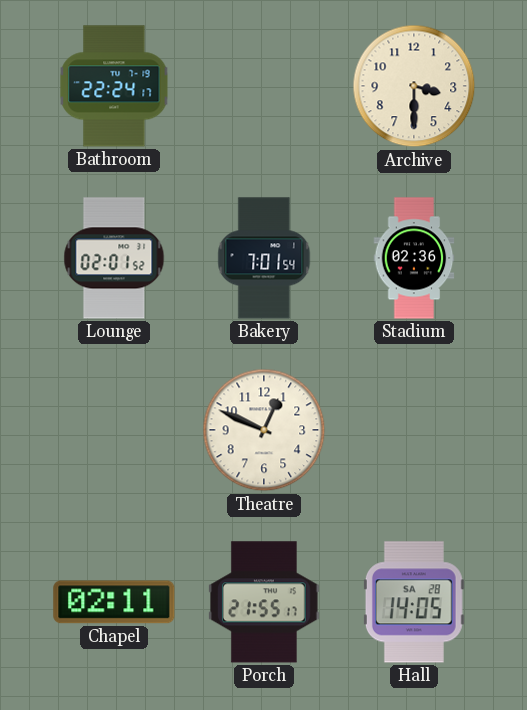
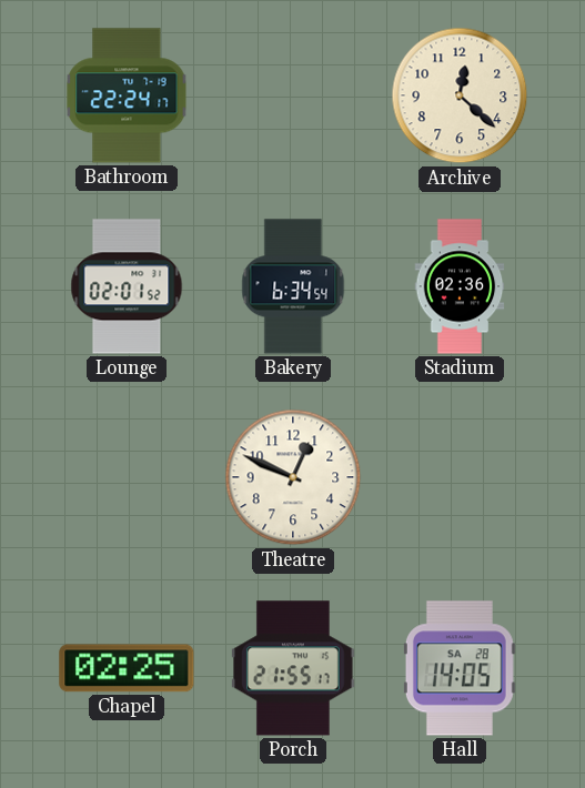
Archive: 3:30 -> 12:22 (460, 95)
Bakery: 7:01 -> 6:34 (293, 286)
Chapel: 02:11 -> 02:25 (127, 668)
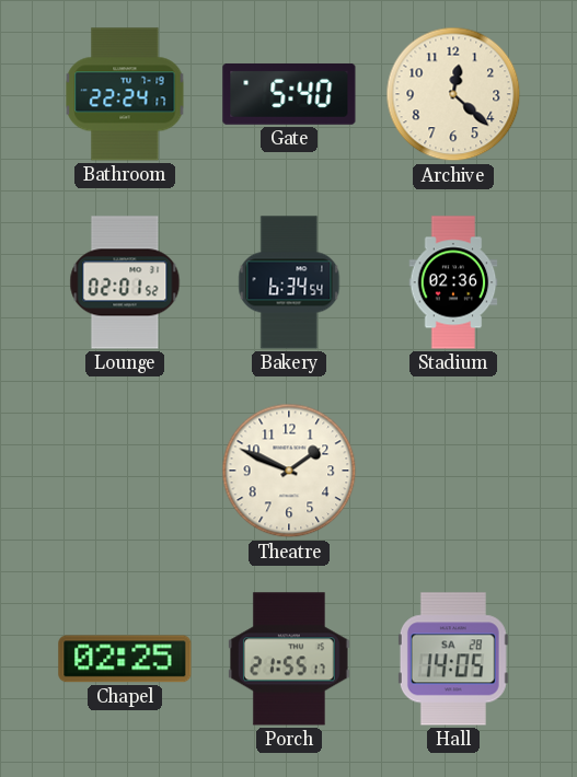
Gate: none -> 5:40 (289, 94)
Theatre: 12:49 -> 1:49 (289, 471)
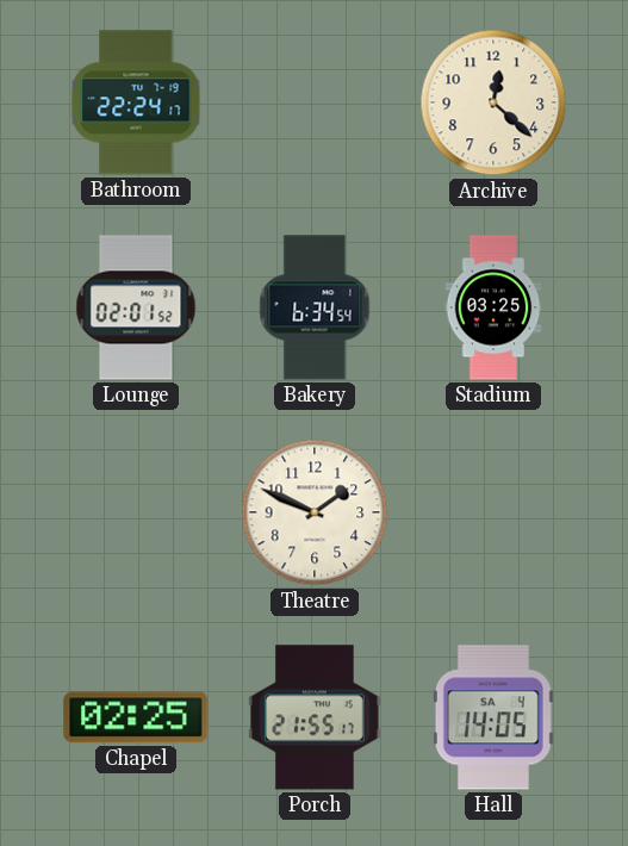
Gate: 5:40 -> none (289, 94)
Stadium: 02:36 -> 03:25 (493, 307)
Hall date: SA 28 -> SA 4 (493, 717)
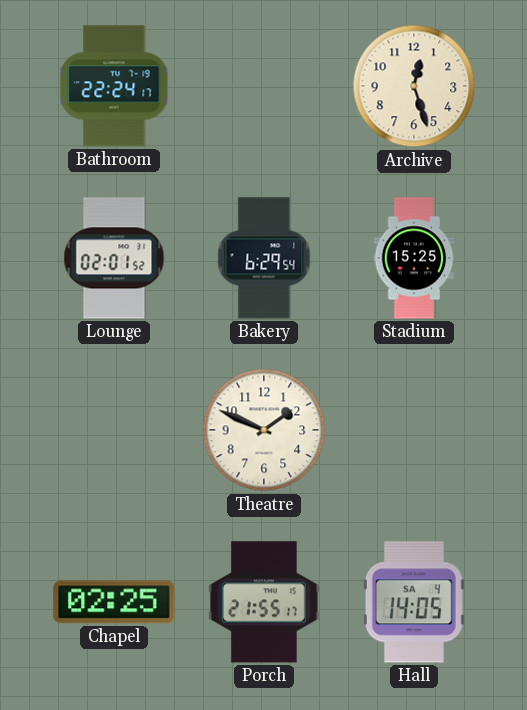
Archive: 12:22 -> 12:27 (414, 86)
Bakery: 6:34 -> 6:29 (264, 258)
Stadium: 03:25 -> 15:25 (414, 258)
